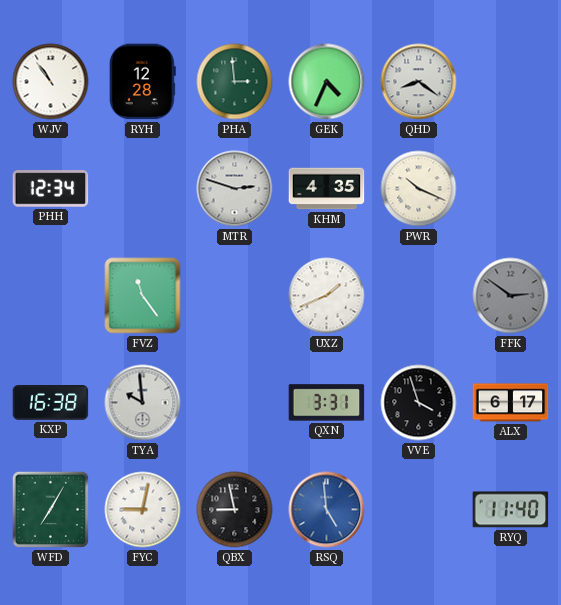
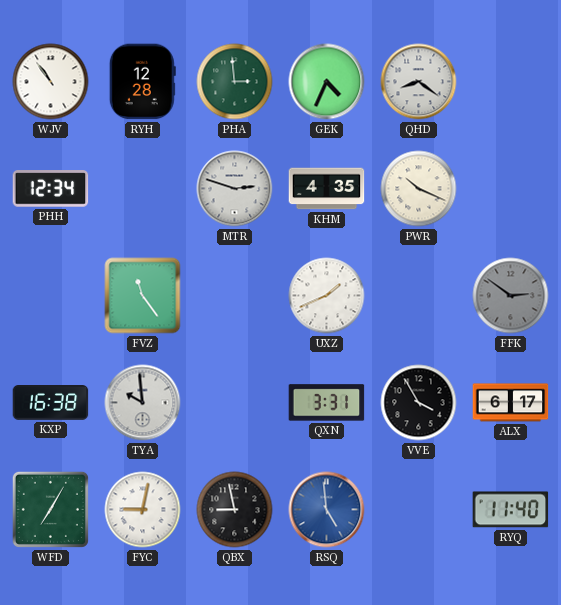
VVE: 3:57 -> 3:55 (419, 403)
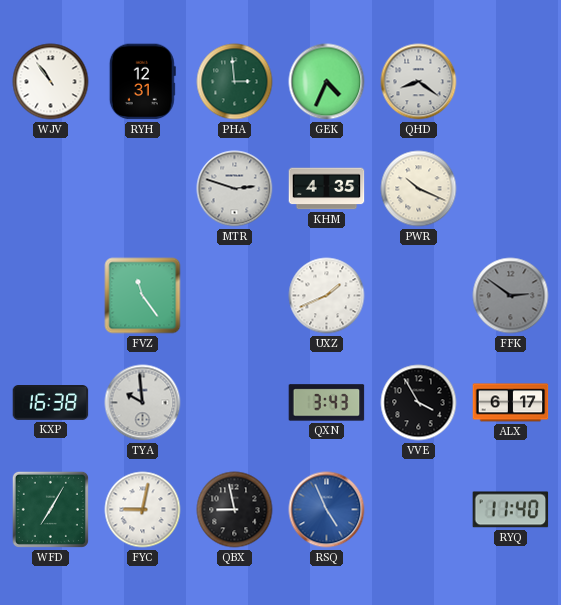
RYH: 12:28 -> 12:31 (142, 82)
PHH: 12:34 -> none (51, 189)
QXN: 3:31 -> 3:43 (327, 403)
RSQ: 4:59 -> 4:56 (327, 510)
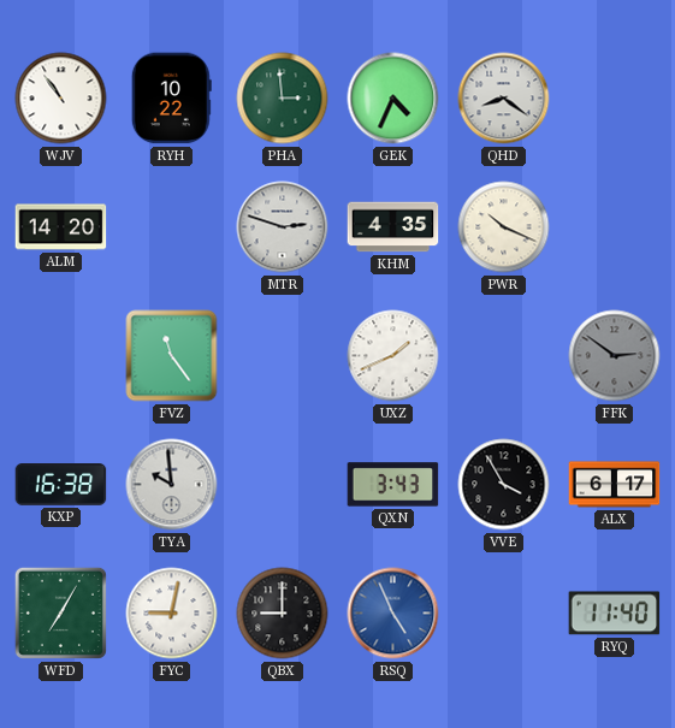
RYH: 12:31 -> 10:22 (171, 99)
ALM: none -> 14:20 (61, 227)
QBX: 8:58 -> 9:00 (283, 614)
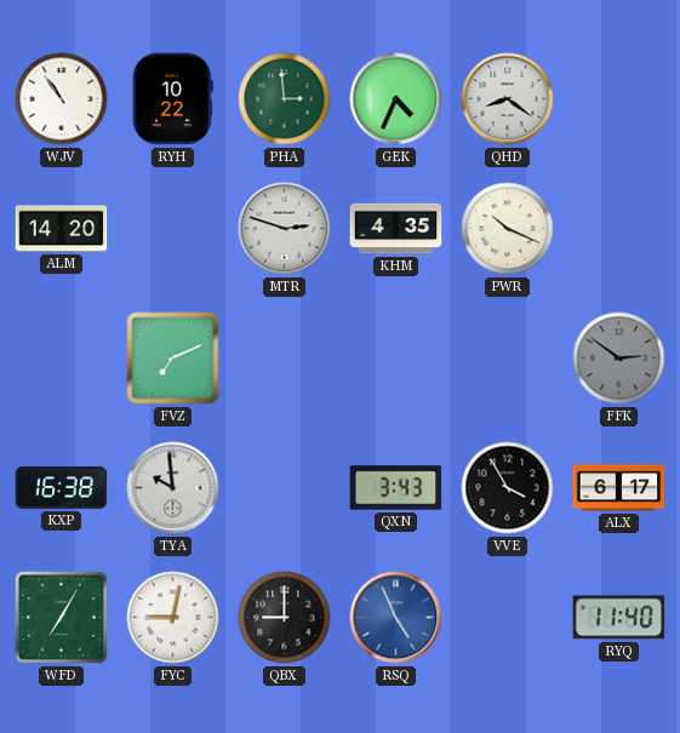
FVZ: 11:24 -> 7:11 (173, 359)
UXZ: 1:41 -> none (393, 356)
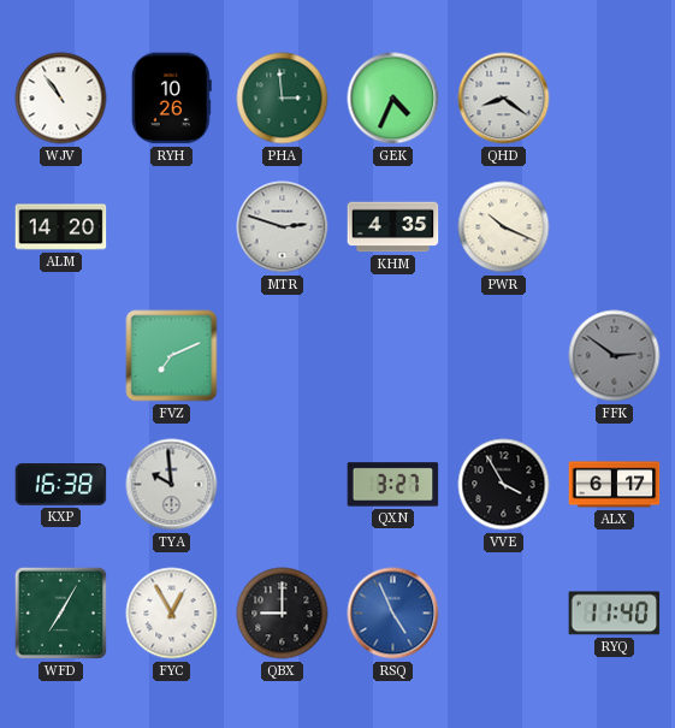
RYH: 10:22 -> 10:26 (171, 99)
QXN: 3:43 -> 3:27 (393, 485)
FYC: 9:02 -> 12:55 (172, 614)
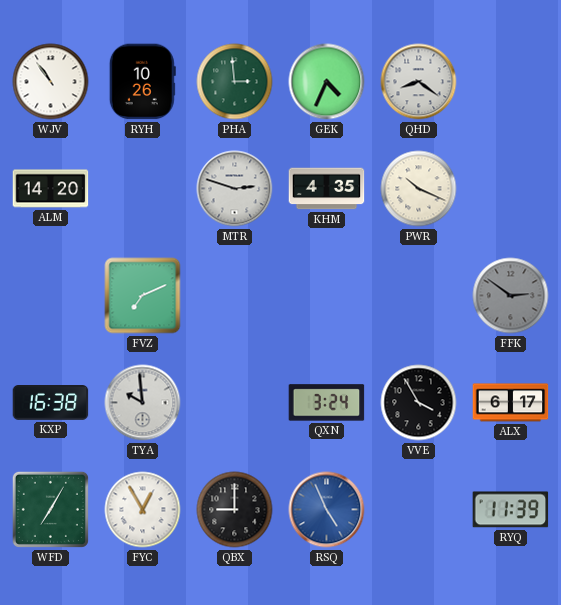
QXN: 3:27 -> 3:24 (327, 403)
RYQ: 11:40 -> 11:39 (511, 510)
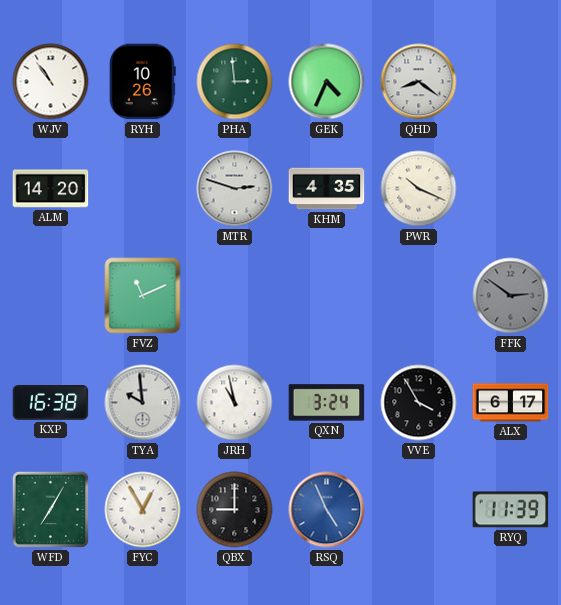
FVZ: 7:11 -> 11:11 (143, 296)
JRH: none -> 10:58 (235, 403)
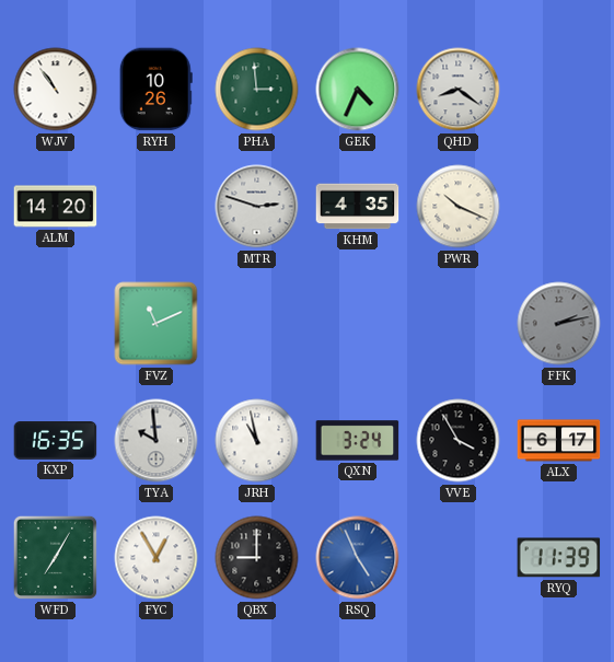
FFK: 2:51 -> 2:13 (559, 324)
KXP: 16:38 -> 16:35 (56, 441)
